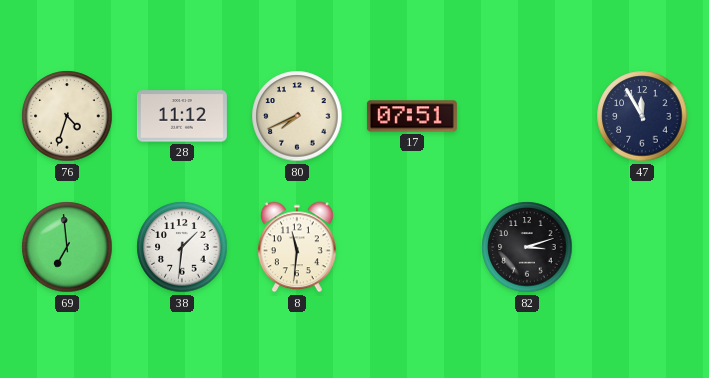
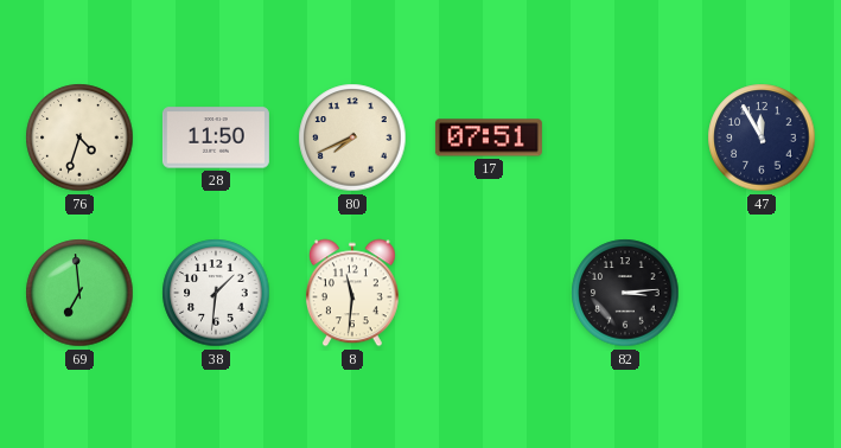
28: 11:12 -> 11:50 (216, 137)
82: 3:12 -> 3:14 (625, 293)
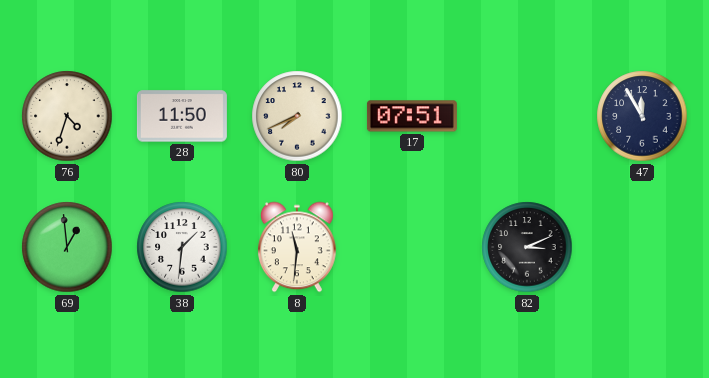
69: 6:59 -> 12:59 (67, 247)
82: 3:14 -> 3:11 (527, 247)
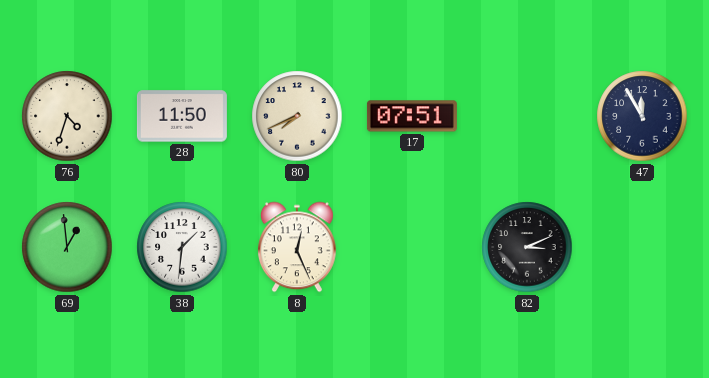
8: 11:31 -> 12:26 (297, 247)
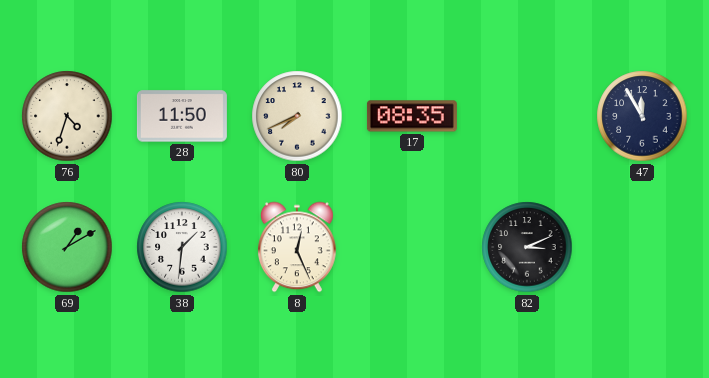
17: 07:51 -> 08:35 (412, 116)
69: 12:59 -> 1:10 (67, 247)
